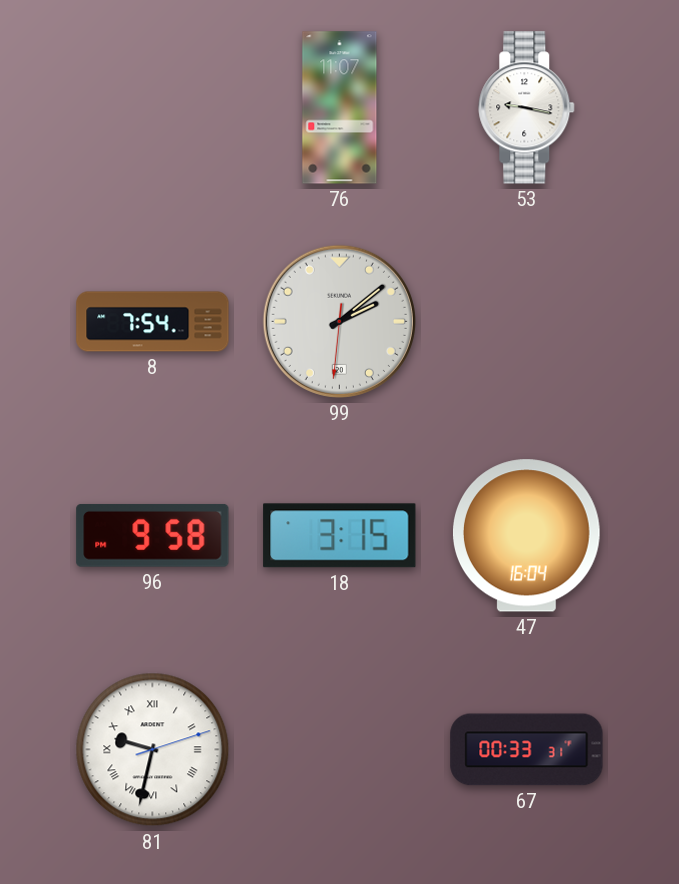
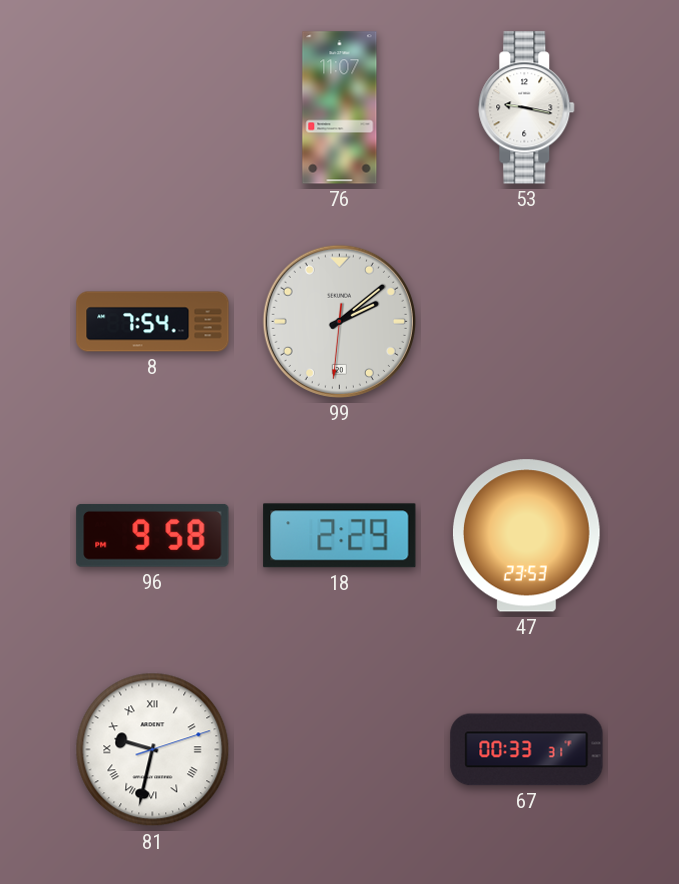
18: 3:15 -> 2:29 (340, 536)
47: 16:04 -> 23:53 (526, 536)
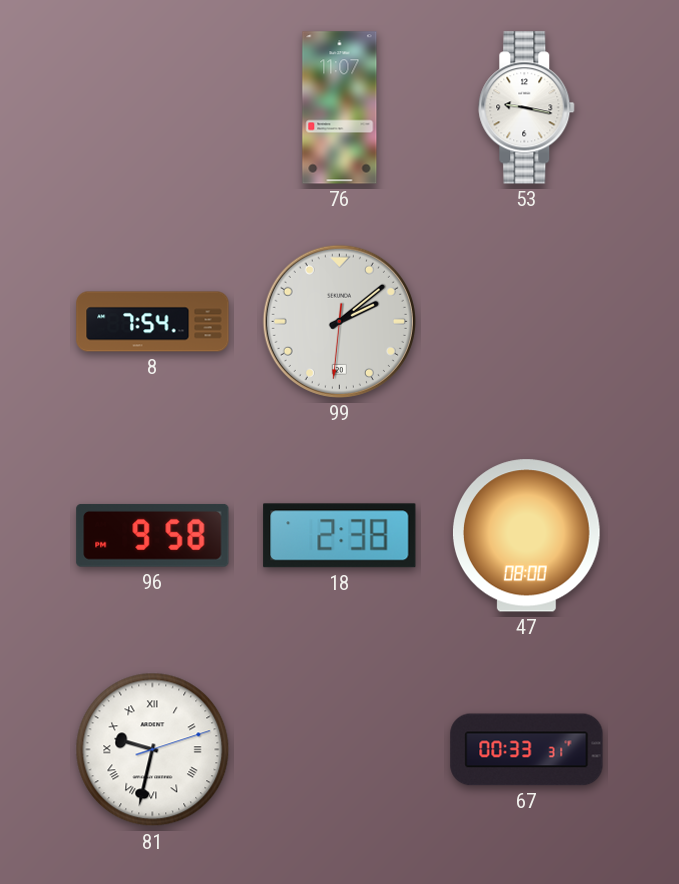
18: 2:29 -> 2:38 (340, 536)
47: 23:53 -> 08:00 (526, 536)
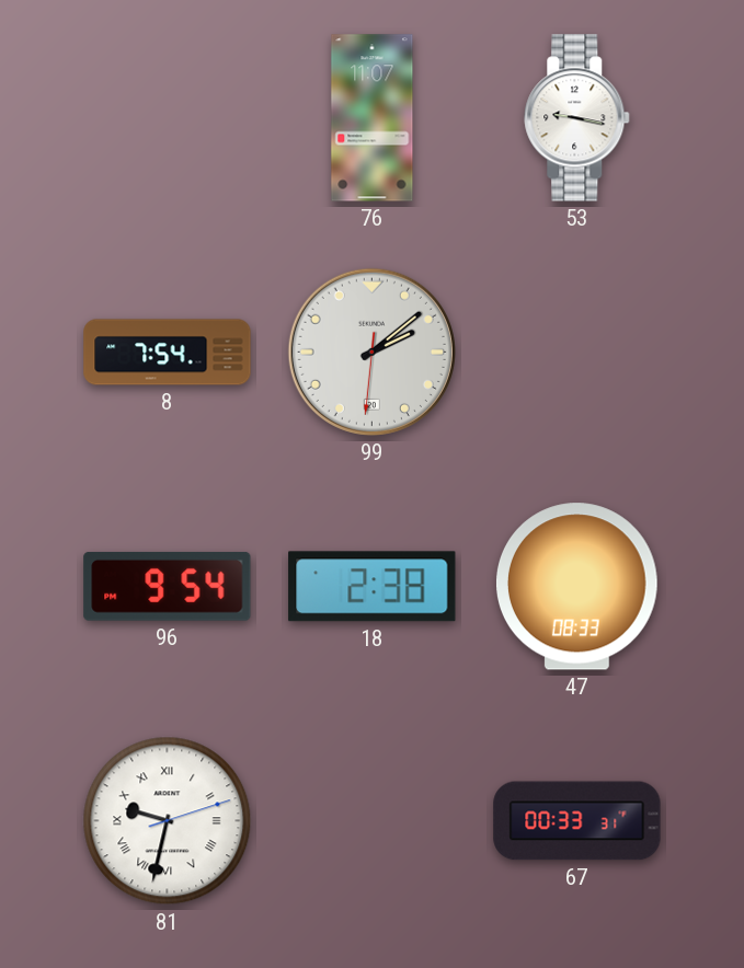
96: 9:58 -> 9:54 (168, 587)
47: 08:00 -> 08:33 (576, 587)
